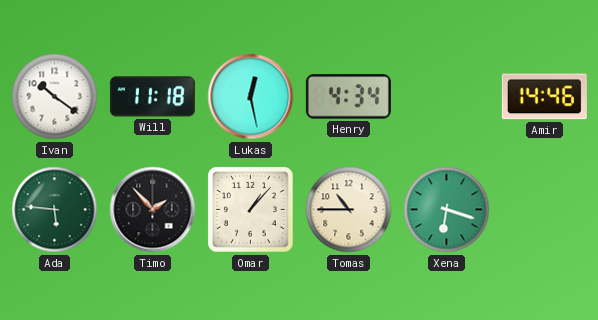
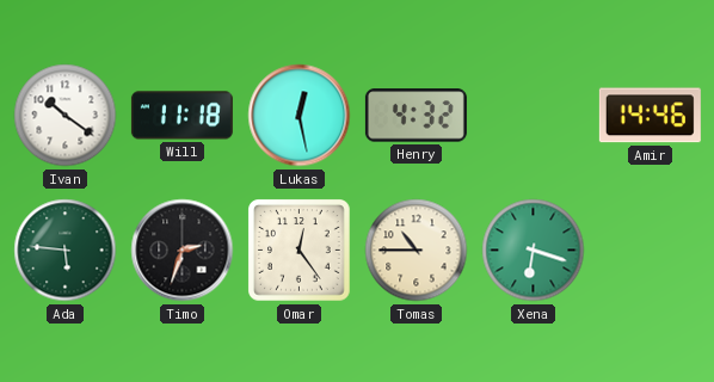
Henry: 4:34 -> 4:32 (416, 116)
Timo: 1:53 -> 2:33 (183, 251)
Omar: 1:07 -> 12:24 (300, 251)
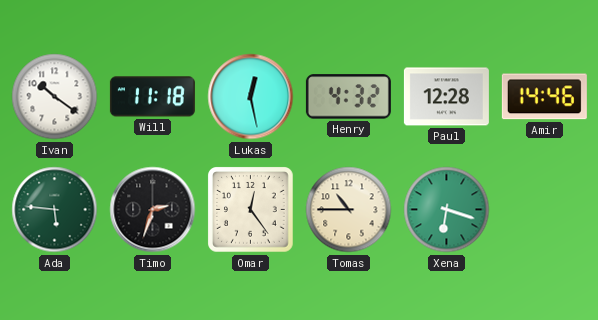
Paul: none -> 12:28 (446, 97)
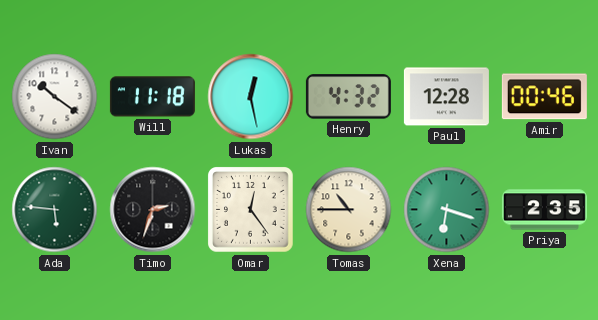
Amir: 14:46 -> 00:46 (544, 97)
Priya: none -> 2:35 (544, 210)
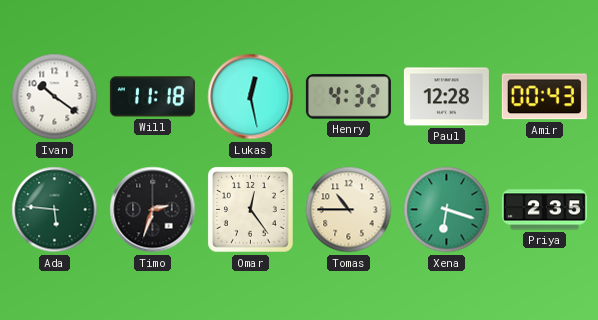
Amir: 00:46 -> 00:43 (544, 97)
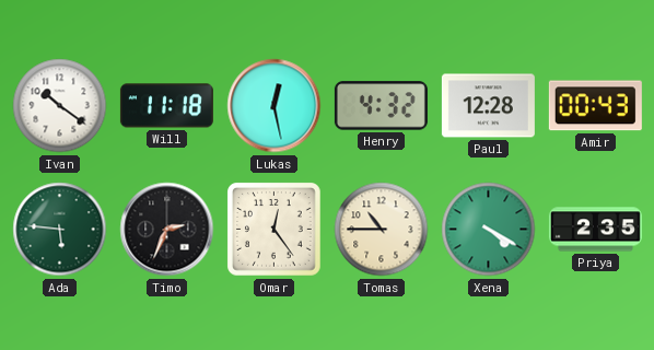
Timo: 2:33 -> 2:34 (167, 230)
Xena: 6:18 -> 4:20 (489, 230)
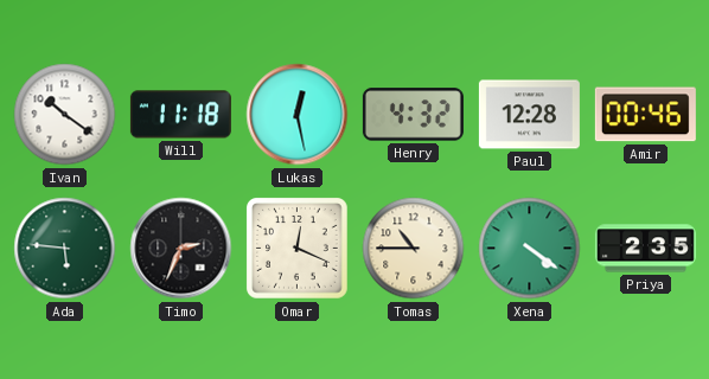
Amir: 00:43 -> 00:46 (645, 115)
Omar: 12:24 -> 12:19 (298, 249)
Xena: 4:20 -> 4:21 (530, 249)
